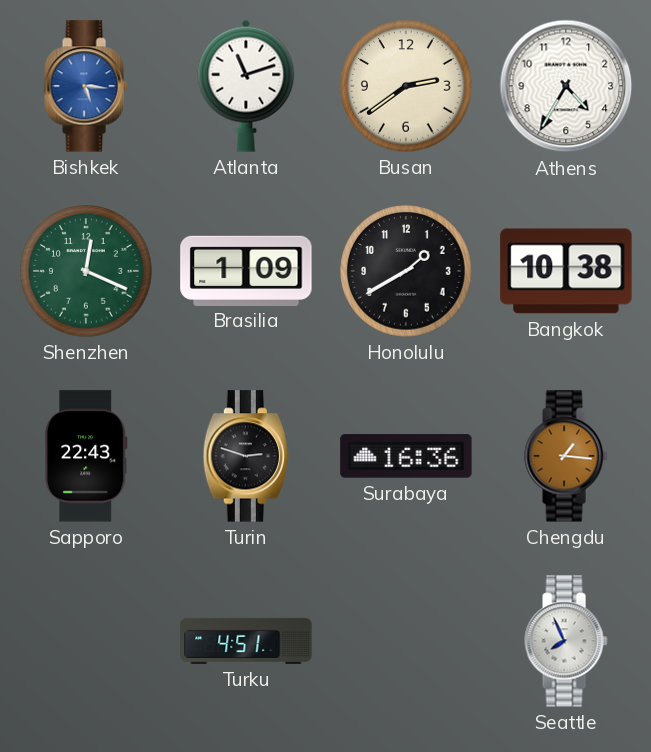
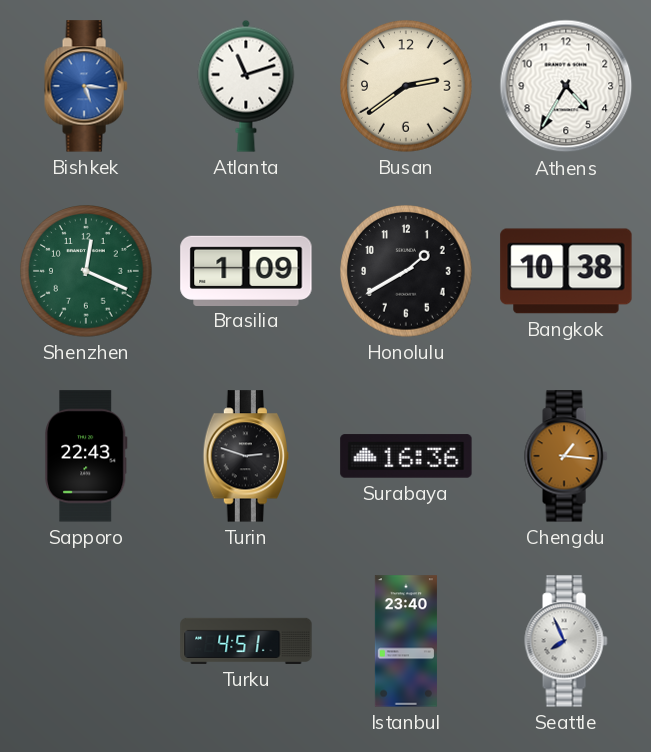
Istanbul: none -> 23:40 (406, 641)
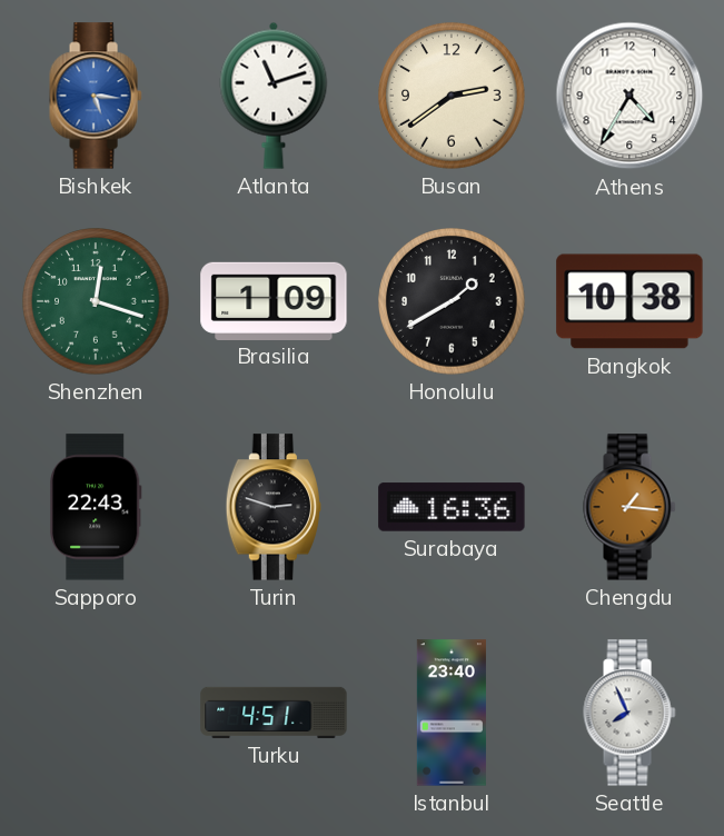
Shenzhen: 12:19 -> 12:18 (96, 301)
